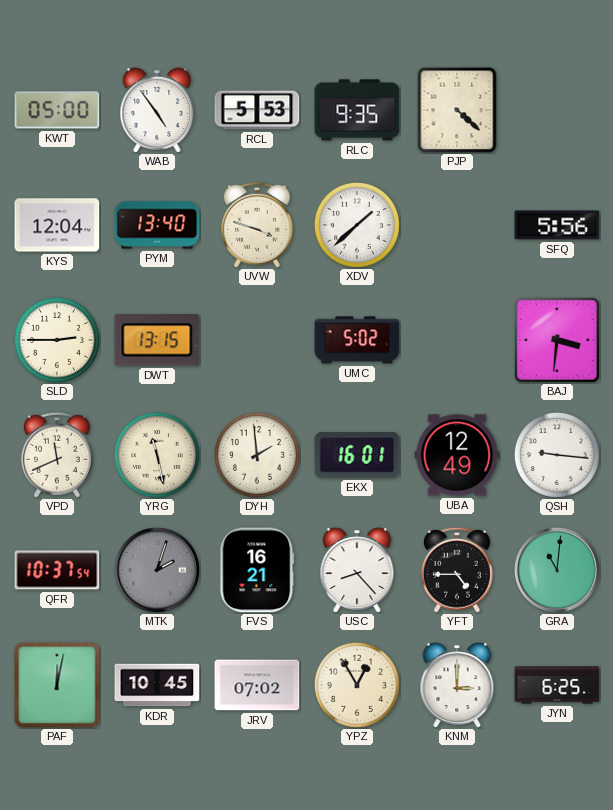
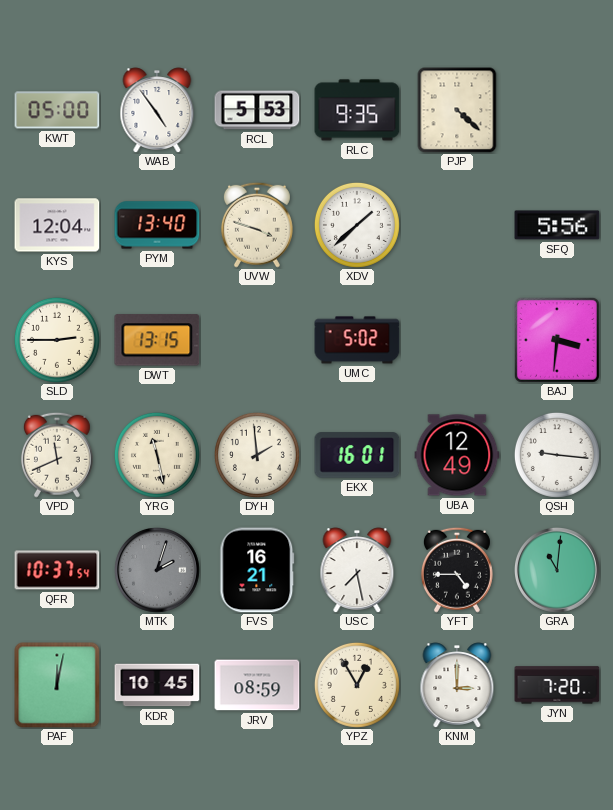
USC: 8:23 -> 7:28 (357, 570)
JRV: 07:02 -> 08:59 (257, 685)
JYN: 6:25 -> 7:20 (557, 685)
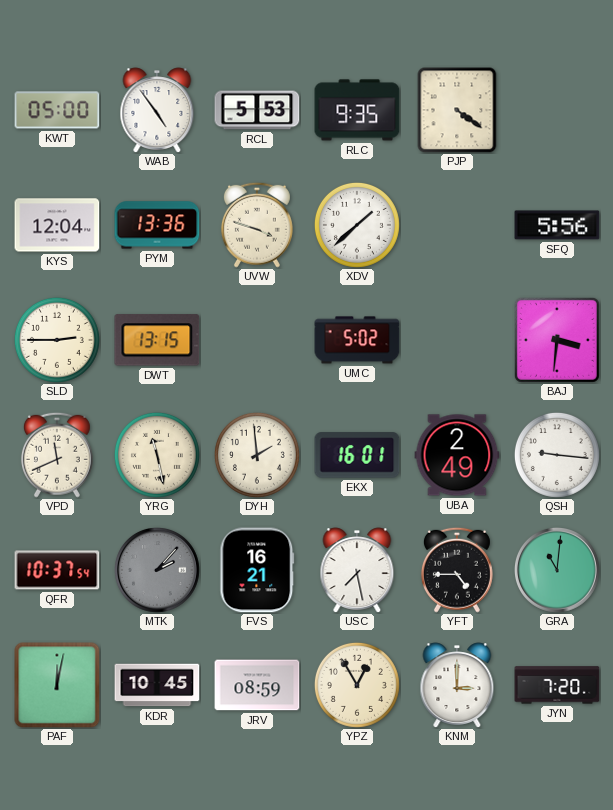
PJP: 4:22 -> 4:21 (457, 110)
PYM: 13:40 -> 13:36 (157, 225)
UBA: 12:49 -> 2:49 (457, 455)
MTK: 2:03 -> 2:07 (158, 571)
